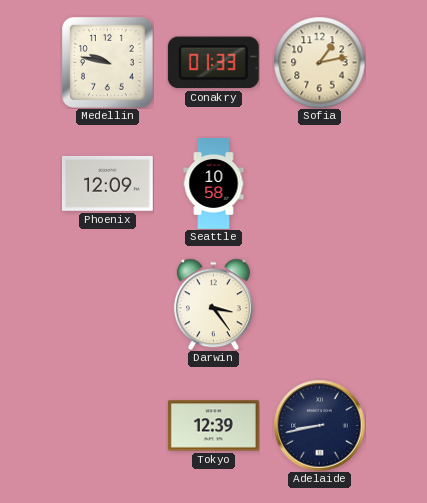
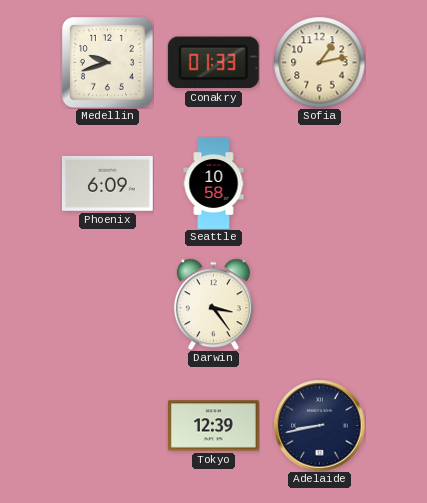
Medellin: 9:47 -> 9:42 (107, 63)
Phoenix: 12:09 -> 6:09 (107, 183)
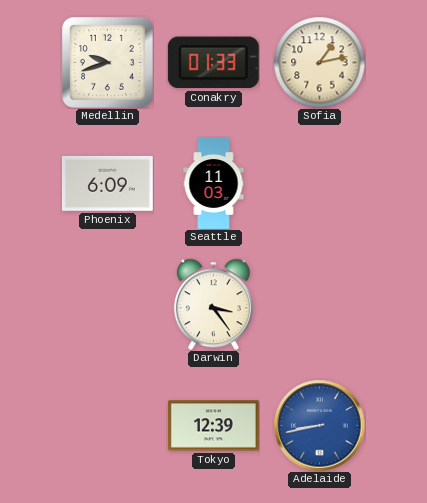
Seattle: 10:58 -> 11:03 (214, 184)
Adelaide dial: navy -> blue (319, 425)
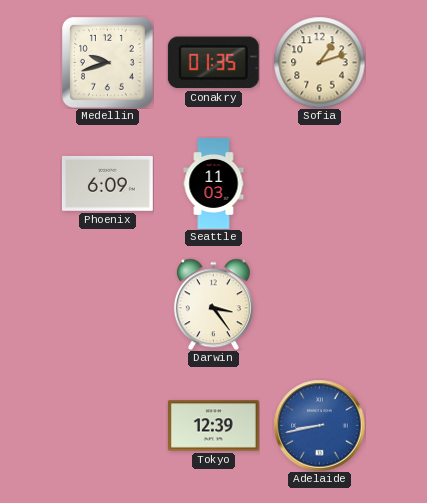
Conakry: 01:33 -> 01:35 (213, 63)
Sofia: 1:13 -> 1:12 (319, 62)
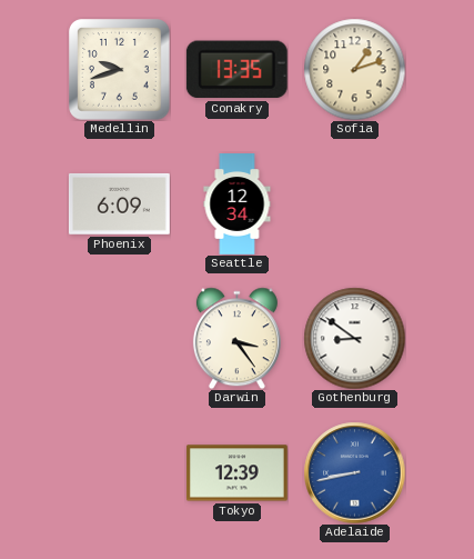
Conakry: 01:35 -> 13:35 (236, 70)
Seattle: 11:03 -> 12:34 (238, 204)
Gothenburg: none -> 8:51 (354, 338)
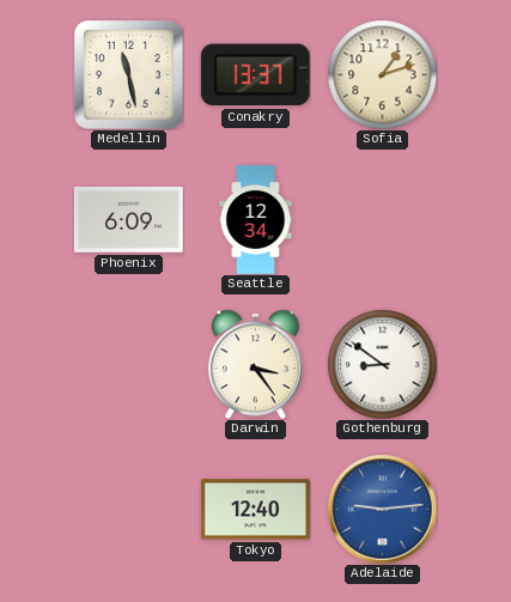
Medellin: 9:42 -> 11:28 (128, 75)
Conakry: 13:35 -> 13:37 (255, 75)
Tokyo: 12:39 -> 12:40 (255, 510)
Adelaide: 8:43 -> 9:14 (382, 509)
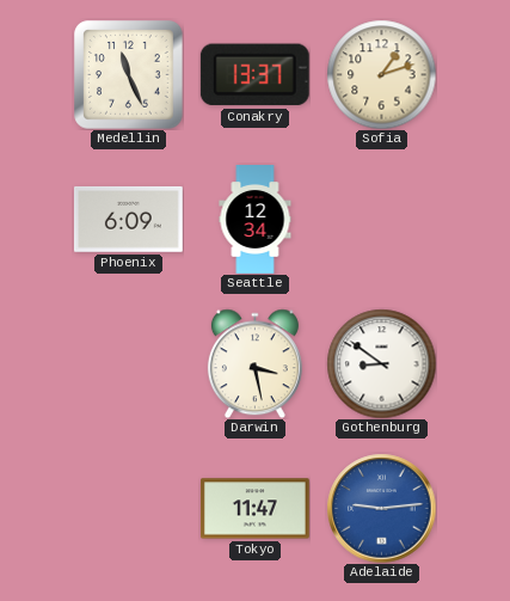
Medellin: 11:28 -> 11:26 (128, 75)
Darwin: 3:24 -> 3:28 (254, 363)
Tokyo: 12:40 -> 11:47 (254, 509)
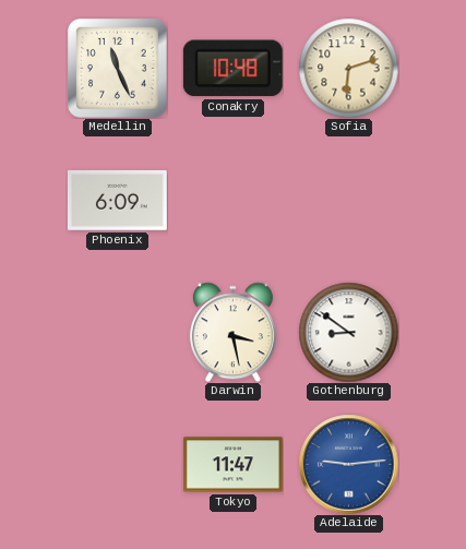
Conakry: 13:37 -> 10:48 (232, 69)
Sofia: 1:12 -> 6:12 (348, 68)
Seattle: 12:34 -> none (256, 220)
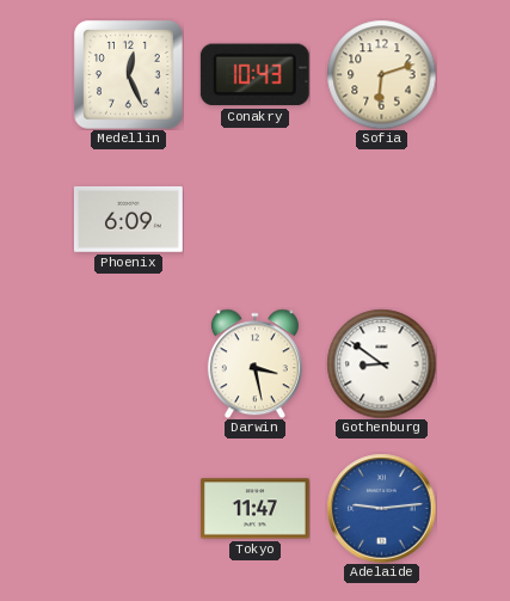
Medellin: 11:26 -> 12:26 (128, 75)
Conakry: 10:48 -> 10:43 (254, 75)
